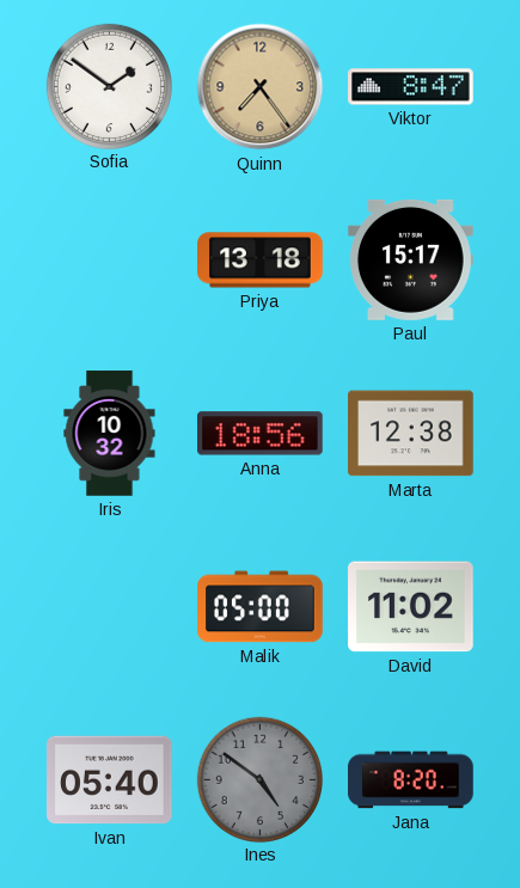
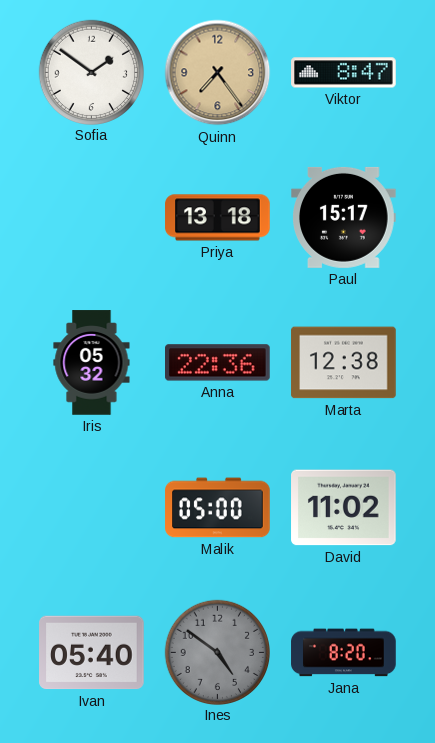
Iris: 10:32 -> 05:32 (92, 363)
Anna: 18:56 -> 22:36 (218, 363)
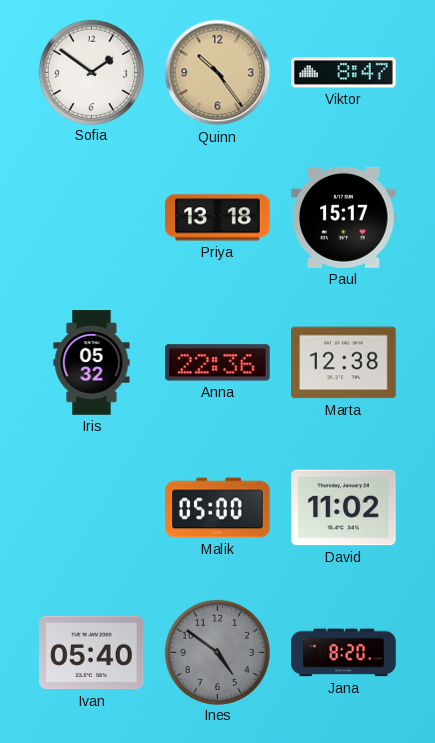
Quinn: 7:24 -> 10:24 (218, 73)
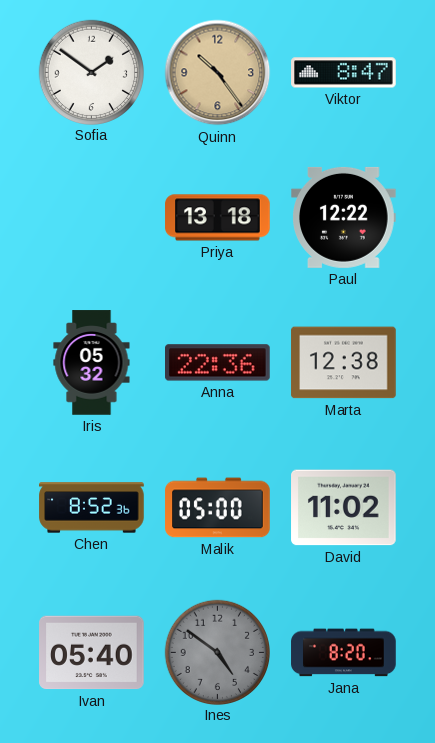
Paul: 15:17 -> 12:22 (344, 217)
Chen: none -> 8:52 (92, 508)
